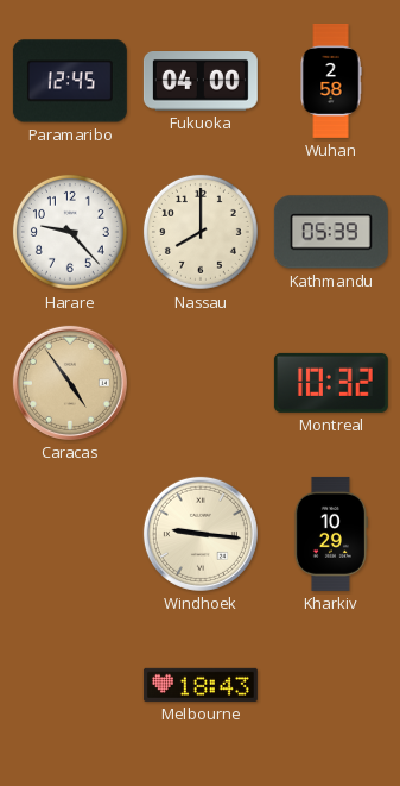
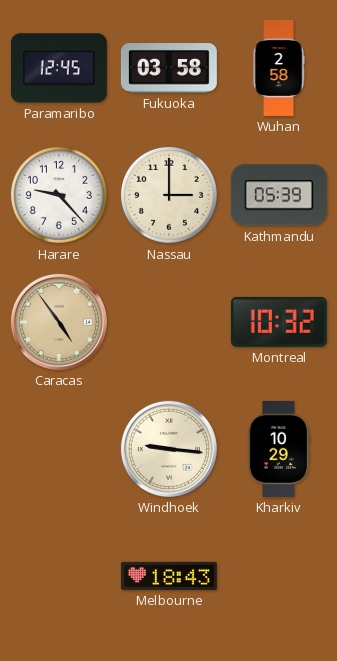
Fukuoka: 04:00 -> 03:58 (169, 69)
Nassau: 8:00 -> 3:00 (169, 195)
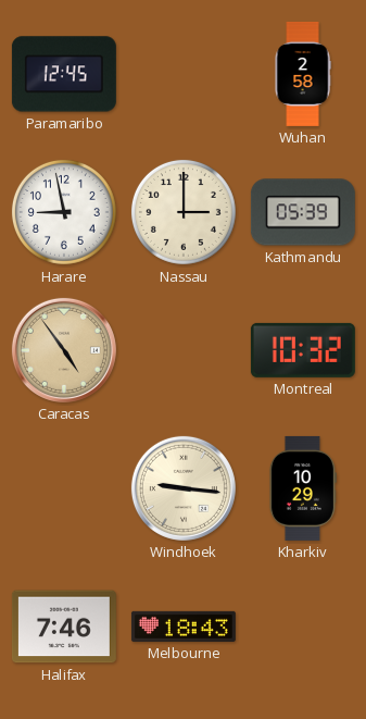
Fukuoka: 03:58 -> none (169, 69)
Harare: 9:23 -> 8:58 (64, 212)
Halifax: none -> 7:46 (64, 627)
